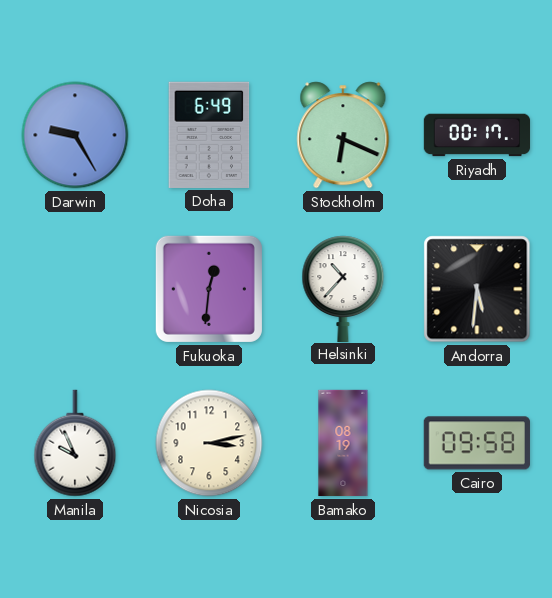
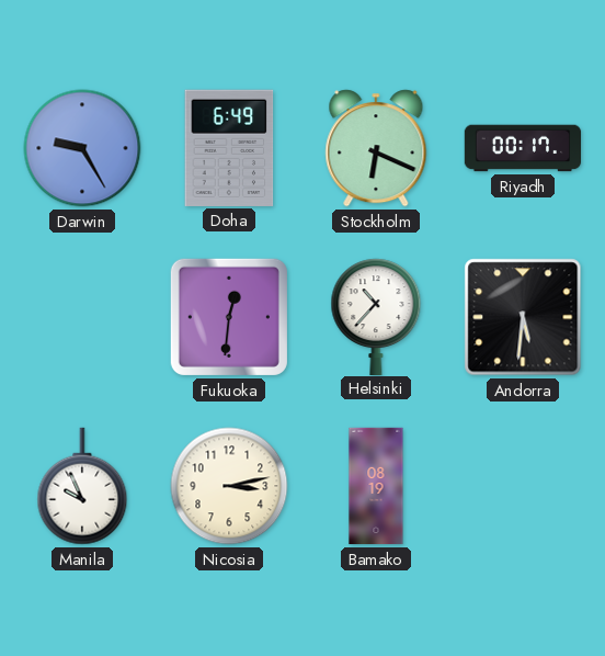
Cairo: 09:58 -> none (477, 443)
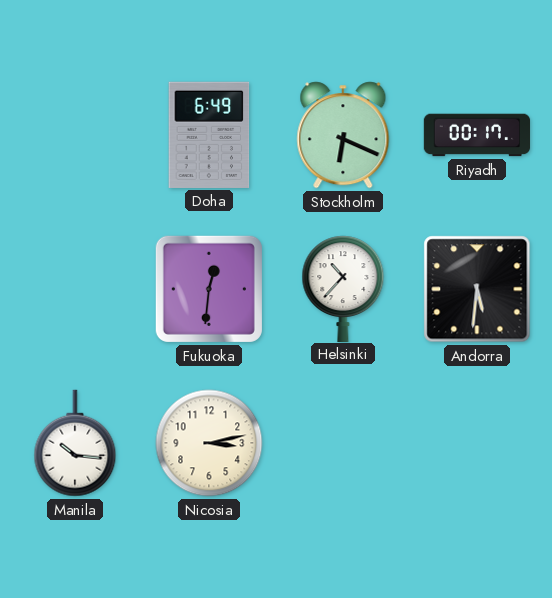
Darwin: 9:25 -> none (82, 148)
Manila: 9:56 -> 10:16 (75, 443)
Bamako: 08:19 -> none (376, 486)
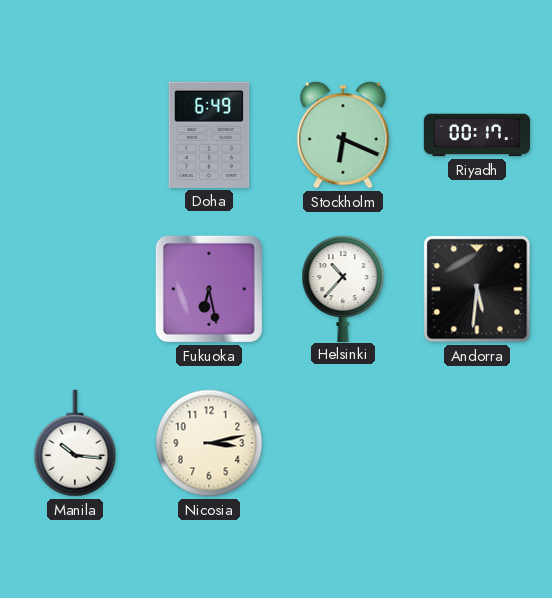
Fukuoka: 12:31 -> 6:28 (209, 289)
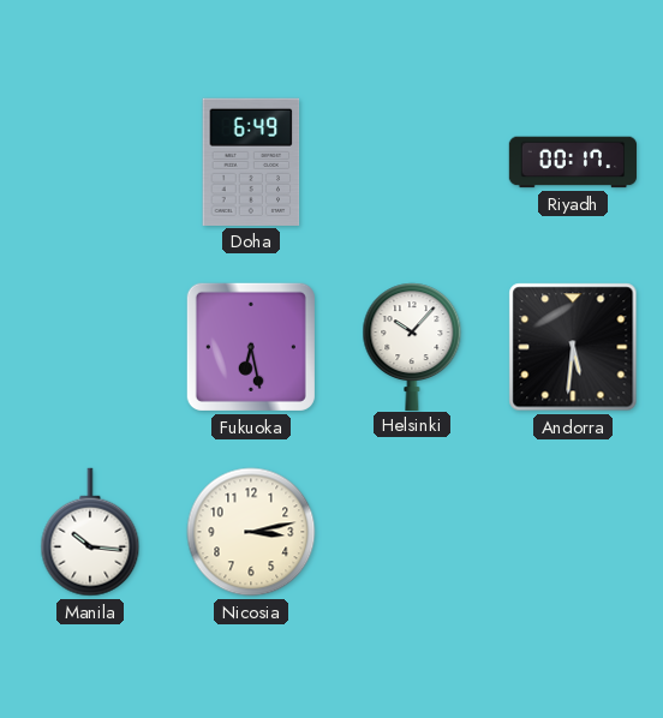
Stockholm: 6:19 -> none (343, 135)
Helsinki: 10:37 -> 10:07 (412, 346)
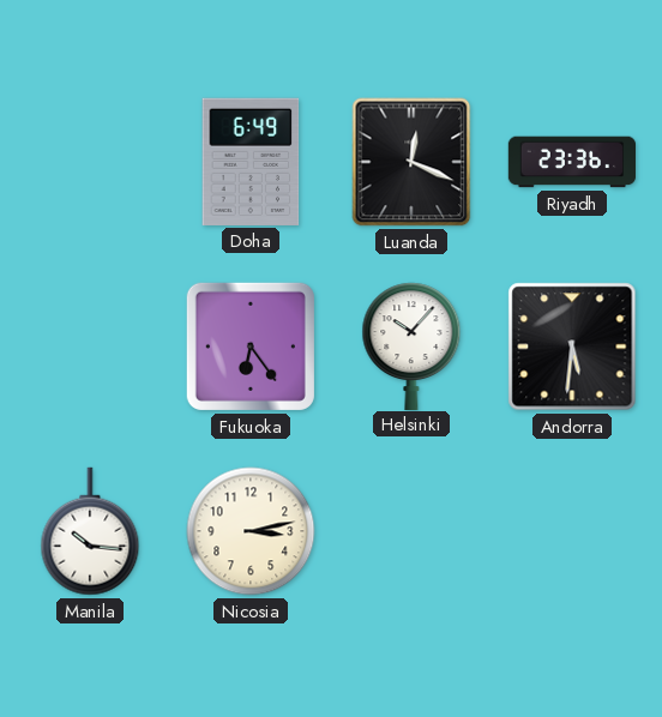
Luanda: none -> 12:19 (411, 162)
Riyadh: 00:17 -> 23:36 (572, 162)
Fukuoka: 6:28 -> 6:24 (251, 347)
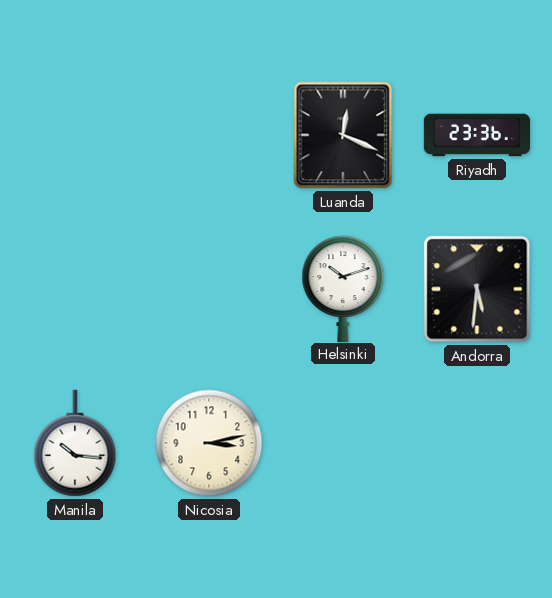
Doha: 6:49 -> none (251, 162)
Fukuoka: 6:24 -> none (251, 347)
Helsinki: 10:07 -> 10:12 (343, 288)
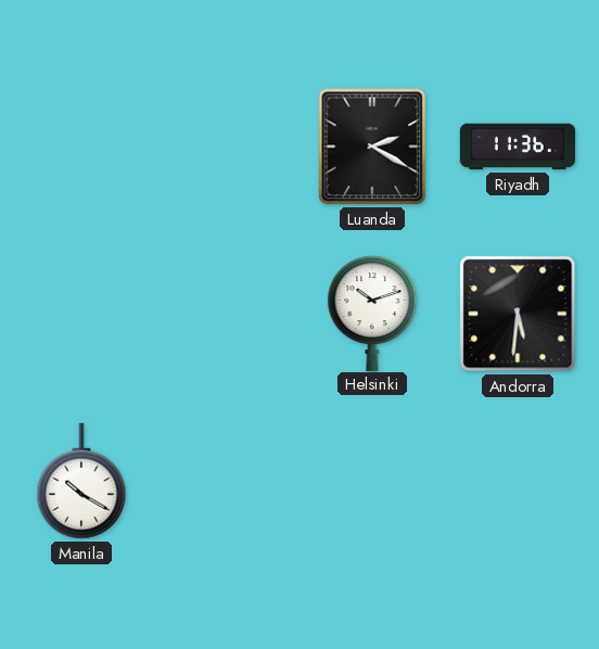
Luanda: 12:19 -> 2:20 (372, 147)
Riyadh: 23:36 -> 11:36 (518, 147)
Manila: 10:16 -> 10:20 (81, 481)
Nicosia: 3:13 -> none (209, 443)
